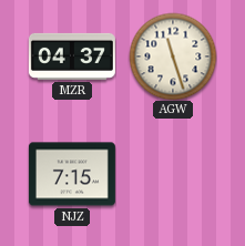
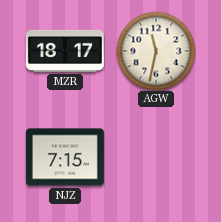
MZR: 04:37 -> 18:17 (65, 51)
AGW: 11:27 -> 11:32 (156, 51)
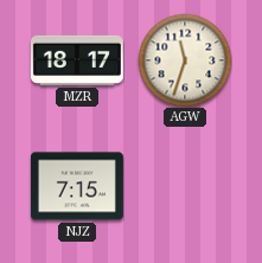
AGW: 11:32 -> 11:33 (185, 60)
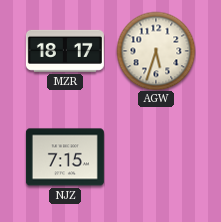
AGW: 11:33 -> 5:33 (156, 51)
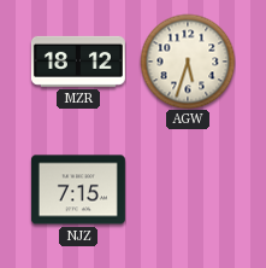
MZR: 18:17 -> 18:12 (78, 62)
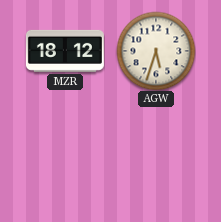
NJZ: 7:15 -> none (78, 190)
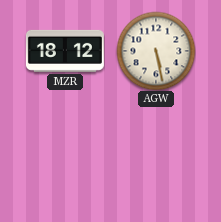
AGW: 5:33 -> 5:28 (156, 51)
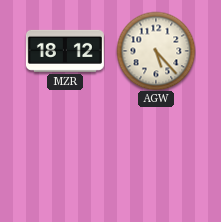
AGW: 5:28 -> 5:23 (156, 51)
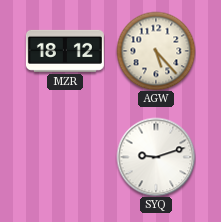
SYQ: none -> 9:12 (156, 157)
